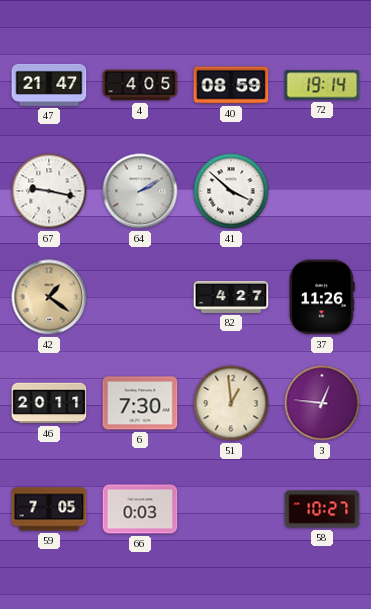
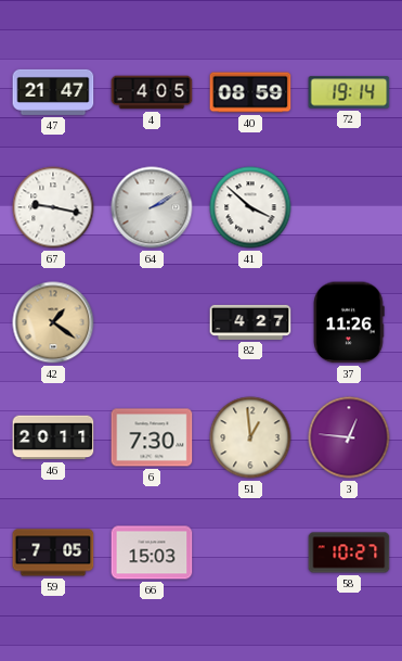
66: 0:03 -> 15:03 (152, 552)
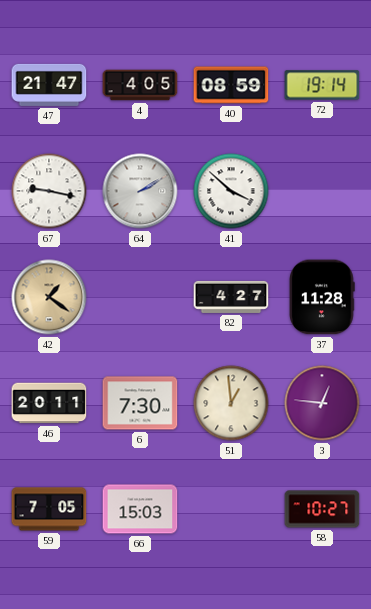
37: 11:26 -> 11:28 (322, 297)
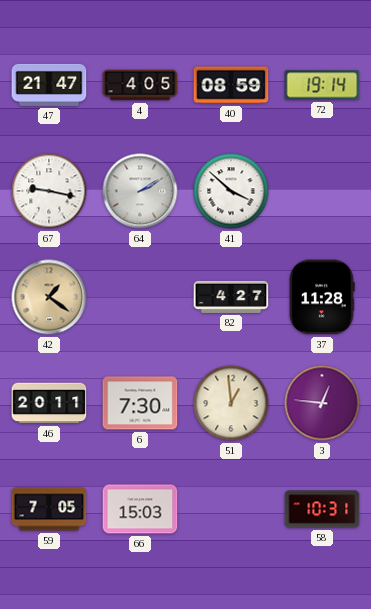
58: 10:27 -> 10:31 (322, 509)
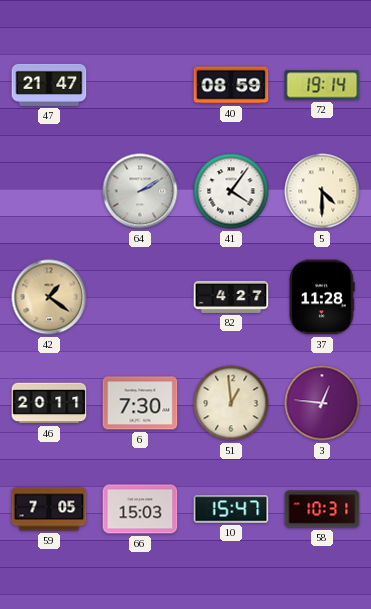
4: 4:05 -> none (140, 85)
67: 9:17 -> none (49, 191)
41: 3:52 -> 4:06 (231, 191)
5: none -> 4:30 (322, 191)
10: none -> 15:47 (231, 509)
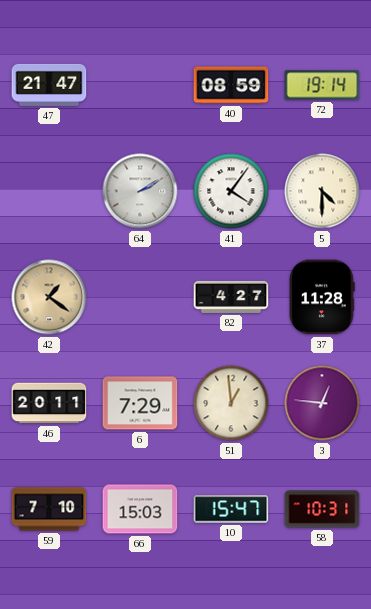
6: 7:30 -> 7:29 (140, 403)
59: 7:05 -> 7:10 (49, 509)
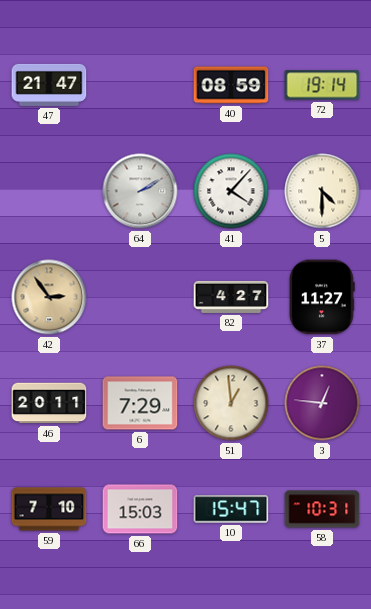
41: 4:06 -> 4:07 (231, 191)
42: 1:21 -> 2:54 (49, 297)
37: 11:28 -> 11:27 (322, 297)
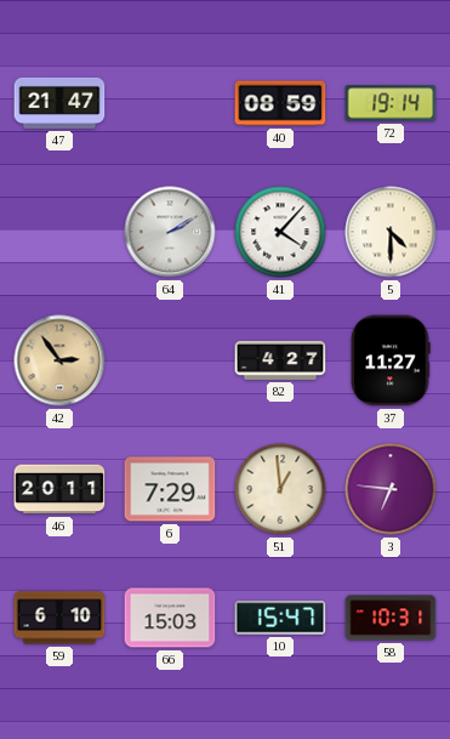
3: 12:46 -> 6:46 (391, 489)
59: 7:10 -> 6:10 (59, 618)
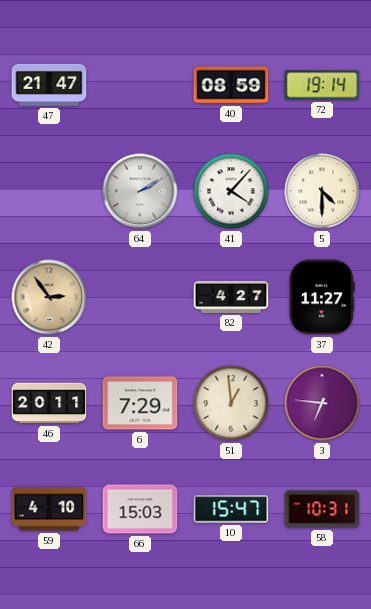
59: 6:10 -> 4:10 (49, 509)
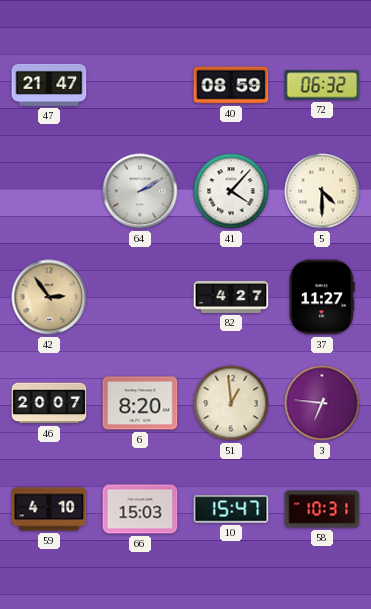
72: 19:14 -> 06:32 (322, 85)
46: 20:11 -> 20:07 (49, 403)
6: 7:29 -> 8:20 (140, 403)
